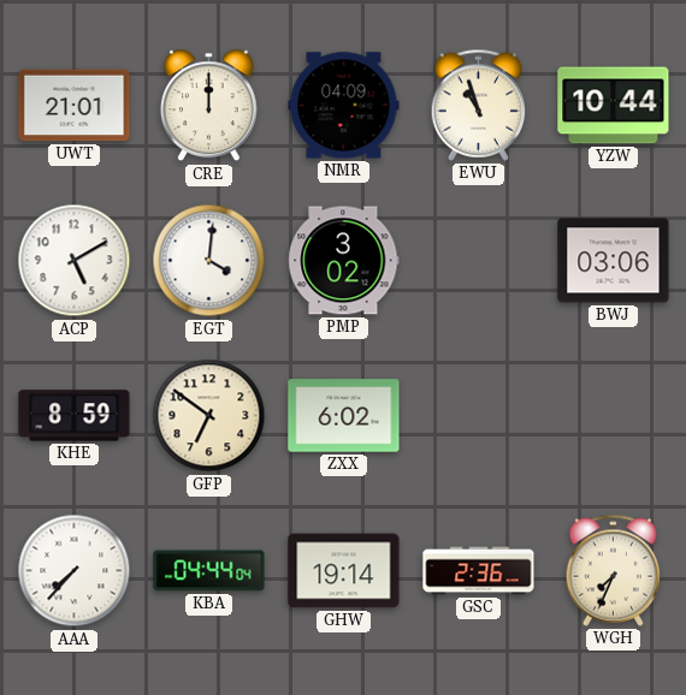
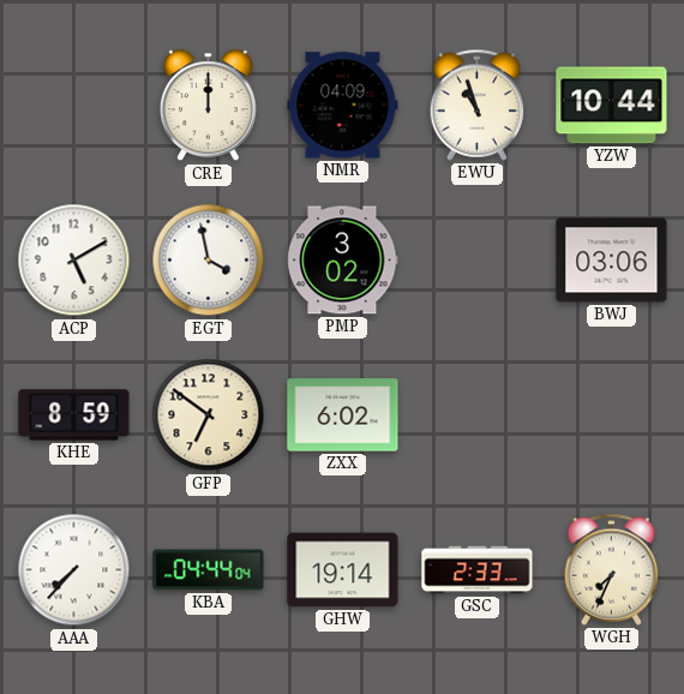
UWT: 21:01 -> none (75, 106)
EGT: 4:01 -> 3:58 (209, 261)
GSC: 2:36 -> 2:33 (478, 570)
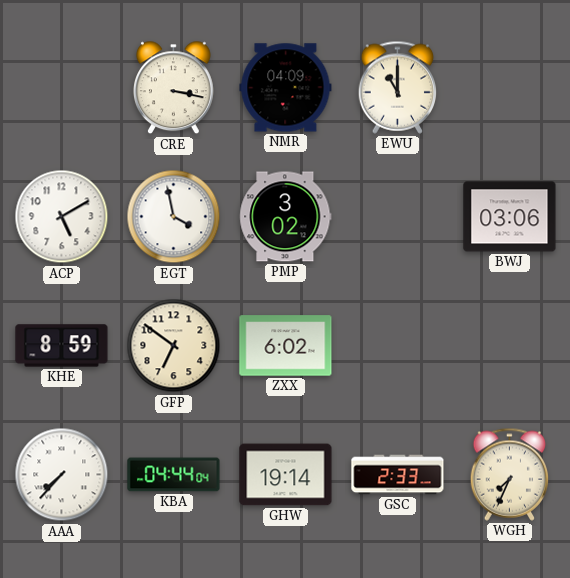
CRE: 12:00 -> 3:17 (173, 88)
EWU: 10:57 -> 11:00 (398, 87)
YZW: 10:44 -> none (612, 106)
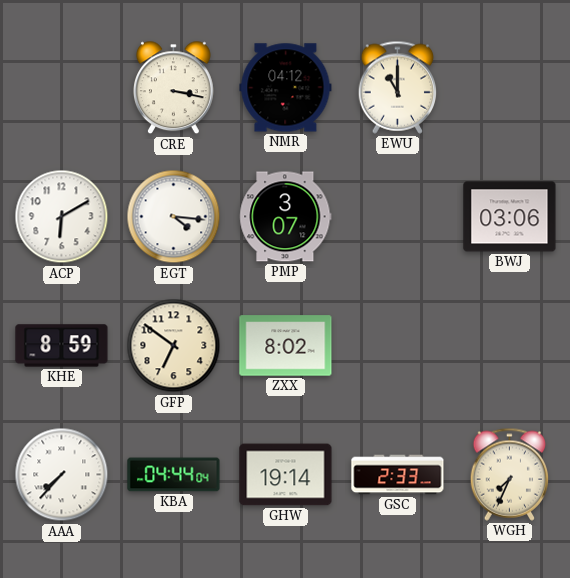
NMR: 04:09 -> 04:12 (286, 88)
ACP: 5:10 -> 6:10 (62, 217)
EGT: 3:58 -> 4:16 (174, 217)
PMP: 3:02 -> 3:07 (286, 217)
ZXX: 6:02 -> 8:02 (286, 346)
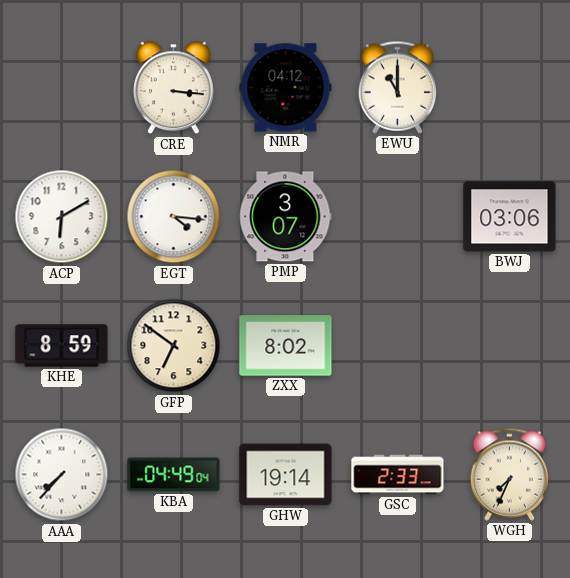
CRE: 3:17 -> 3:16 (173, 88)
KBA: 04:44 -> 04:49 (174, 475)
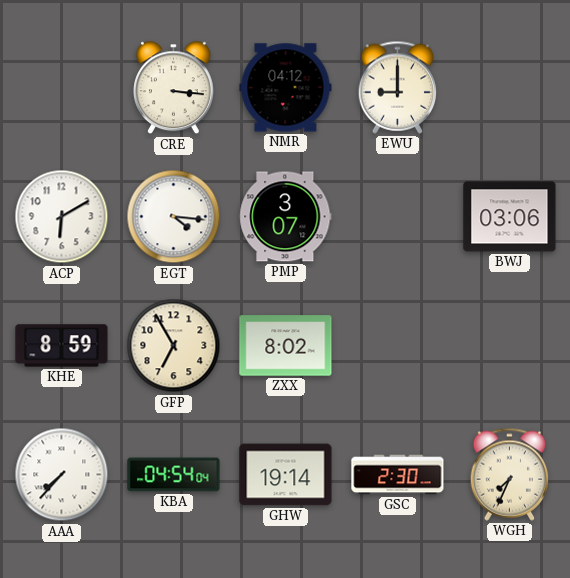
EWU: 11:00 -> 9:00 (398, 87)
GFP: 6:51 -> 6:55 (174, 346)
KBA: 04:49 -> 04:54 (174, 475)
GSC: 2:33 -> 2:30 (398, 475)
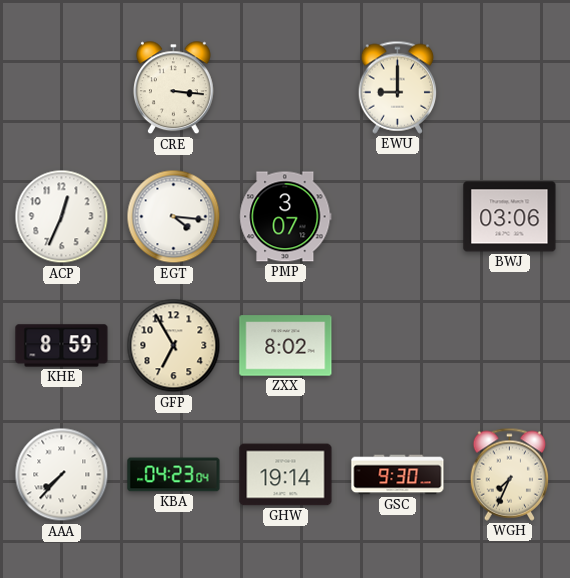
NMR: 04:12 -> none (286, 88)
ACP: 6:10 -> 12:34 (62, 217)
KBA: 04:54 -> 04:23 (174, 475)
GSC: 2:30 -> 9:30 (398, 475)
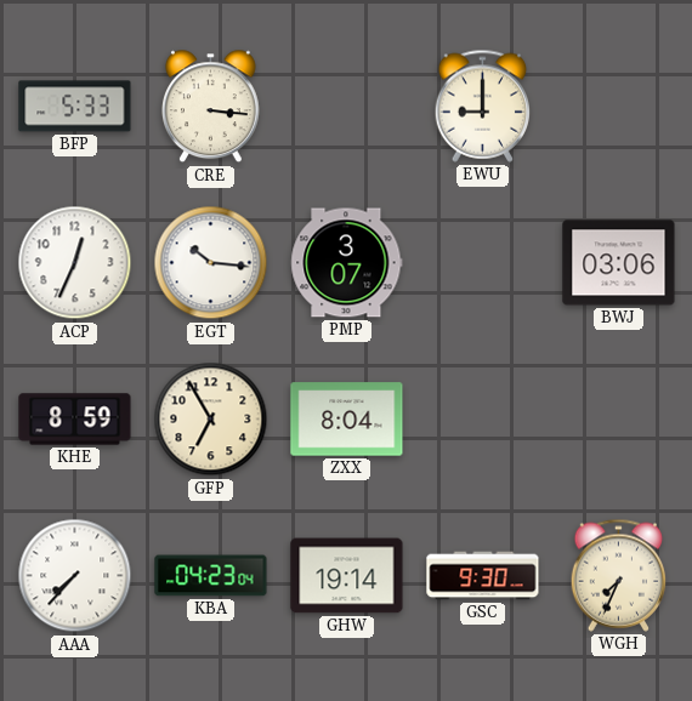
BFP: none -> 5:33 (75, 107)
EGT: 4:16 -> 10:16 (211, 263)
ZXX: 8:02 -> 8:04 (347, 420)
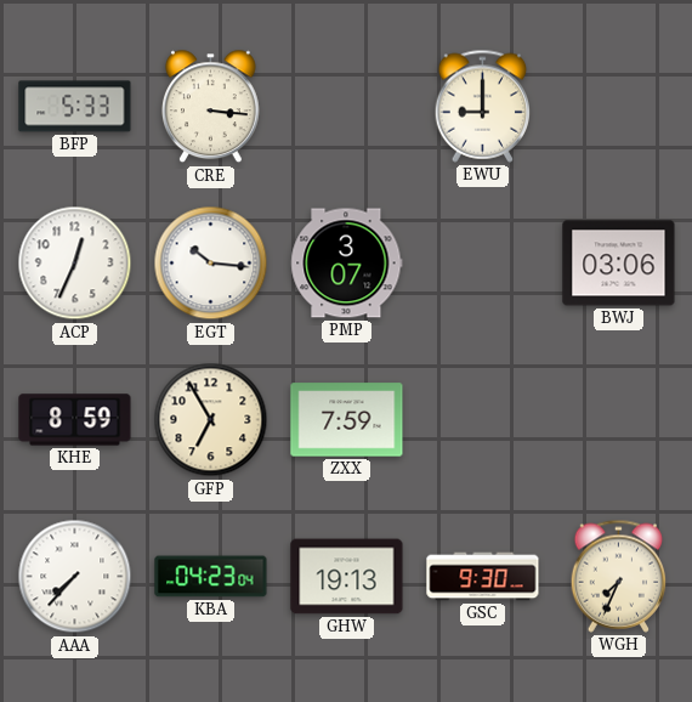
ZXX: 8:04 -> 7:59 (347, 420)
GHW: 19:14 -> 19:13 (347, 577)
